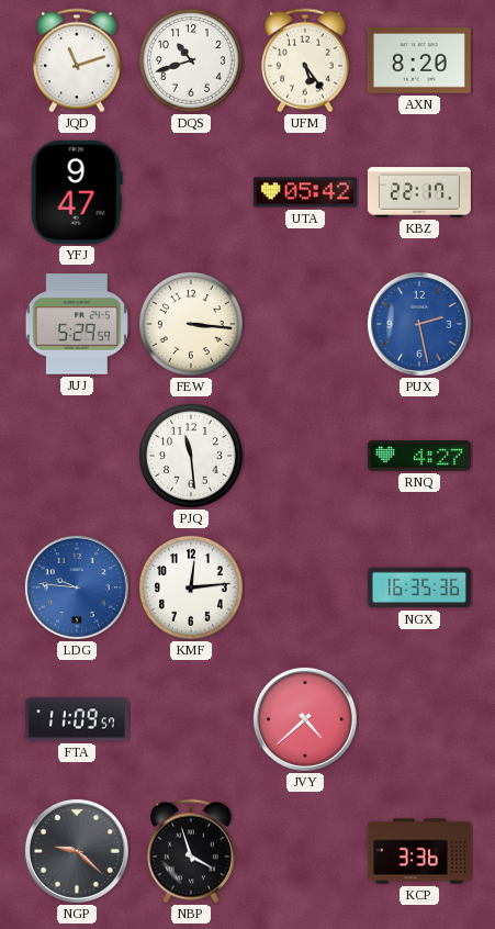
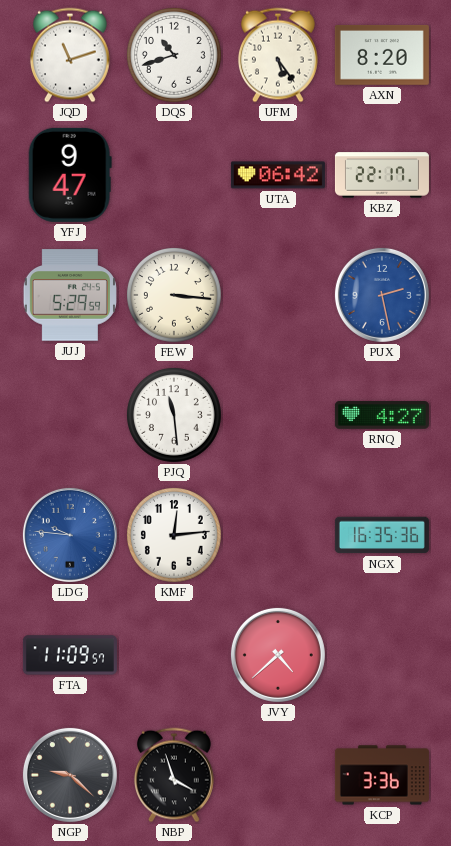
UTA: 05:42 -> 06:42 (278, 175)
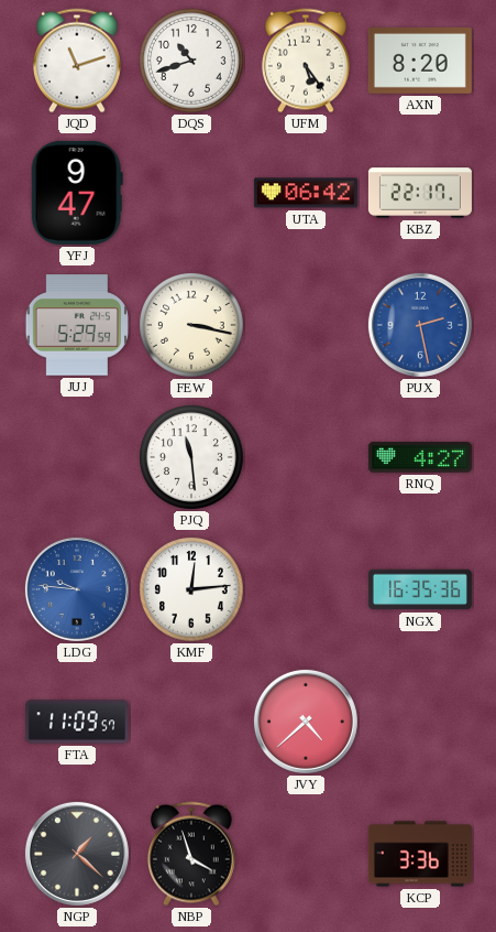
FEW: 3:16 -> 3:17 (191, 325)
NGP: 9:22 -> 1:22 (77, 854)
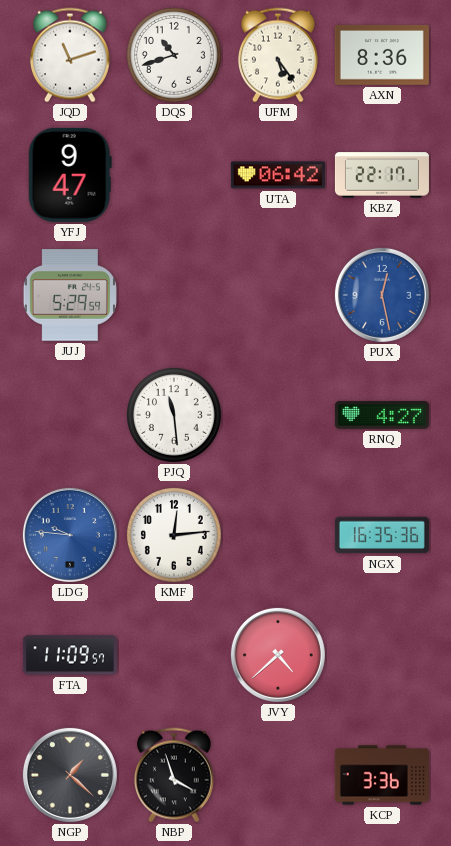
AXN: 8:20 -> 8:36 (382, 55)
FEW: 3:17 -> none (191, 325)
PUX: 2:28 -> 12:28 (382, 295)
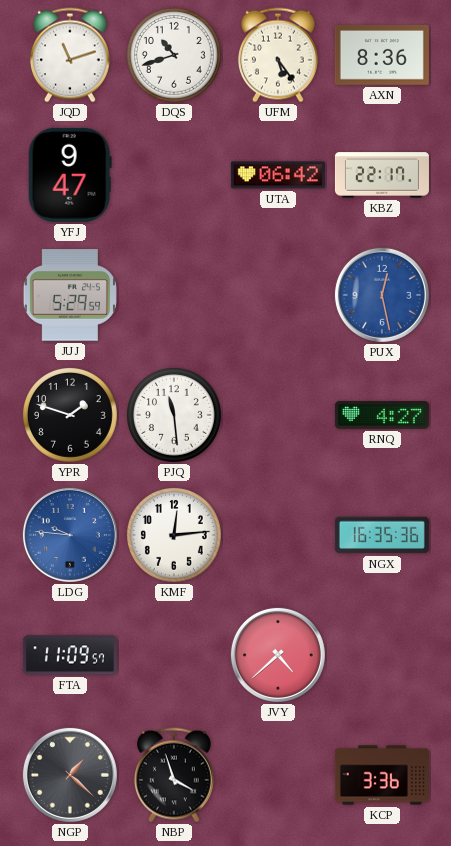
YPR: none -> 1:48 (70, 415)
